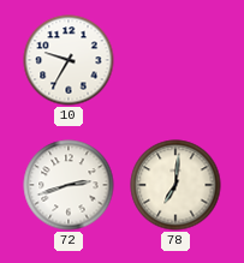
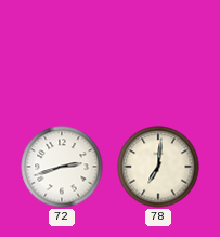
10: 9:35 -> none (69, 60)
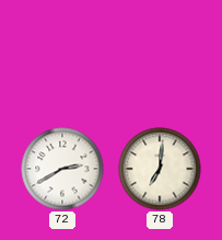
72: 2:42 -> 2:40 (62, 169)
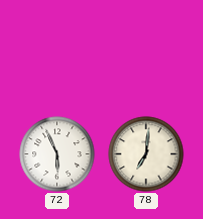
72: 2:40 -> 5:56 (57, 154)
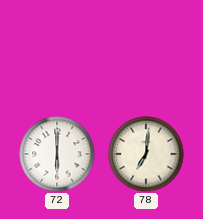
72: 5:56 -> 6:00 (57, 154)
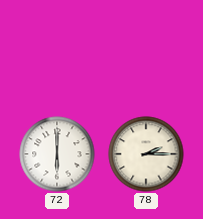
78: 7:01 -> 2:15 (146, 154)
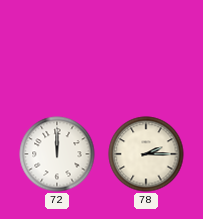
72: 6:00 -> 12:00 (57, 154)
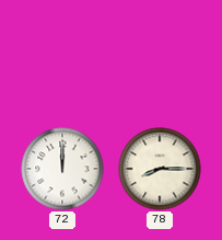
78: 2:15 -> 8:15 (160, 169)
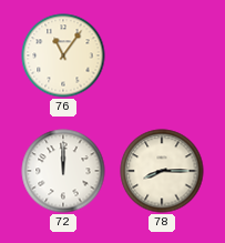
76: none -> 11:06 (63, 55)
